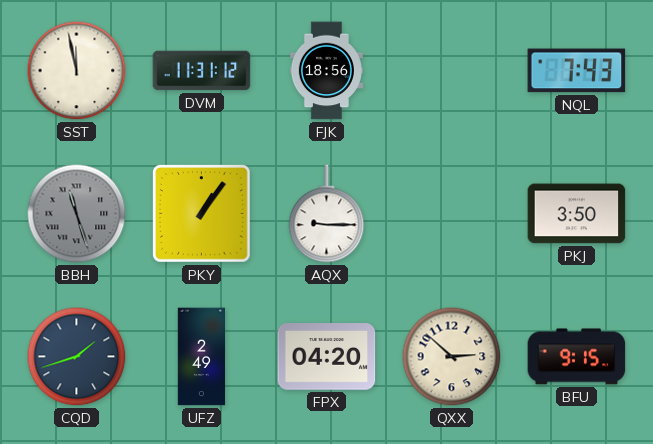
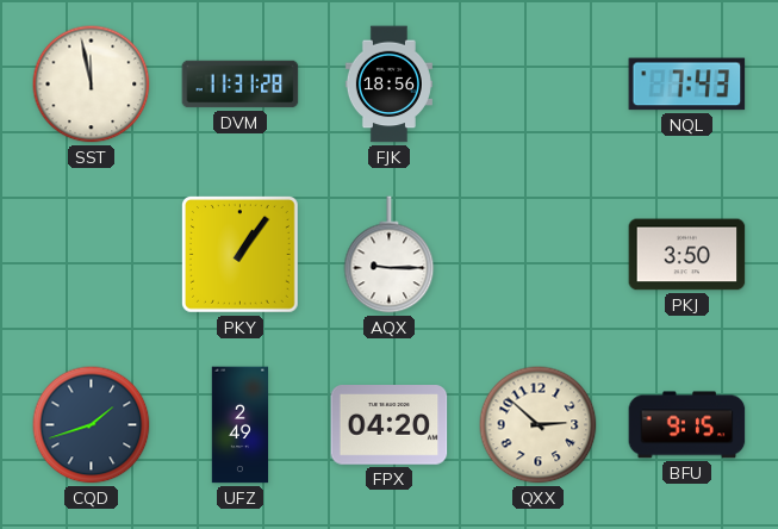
DVM: 11:31:12 -> 11:31:28 (241, 85)
BBH: 11:27 -> none (77, 214)
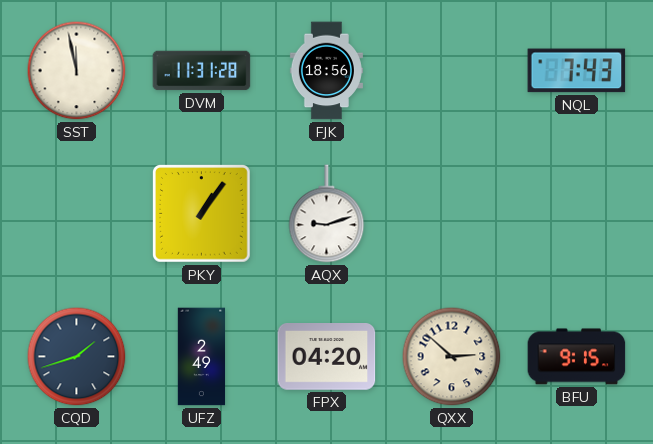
AQX: 9:15 -> 9:12 (327, 214)
PKJ: 3:50 -> none (687, 255)
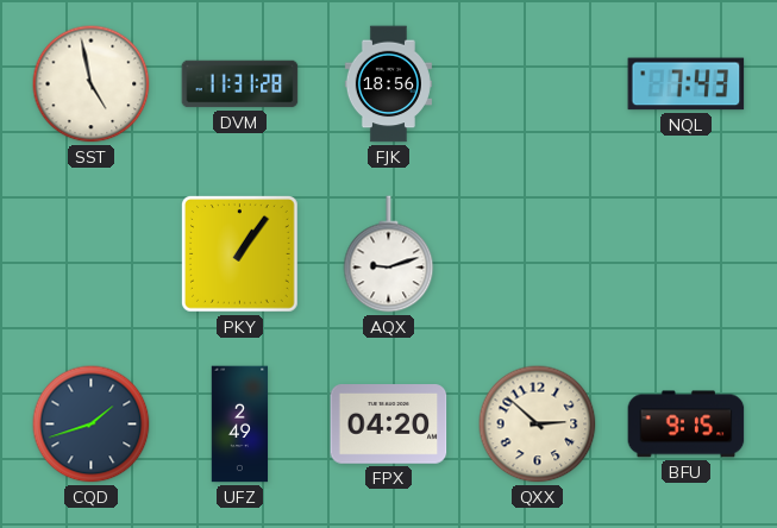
SST: 11:58 -> 4:58 (92, 84)
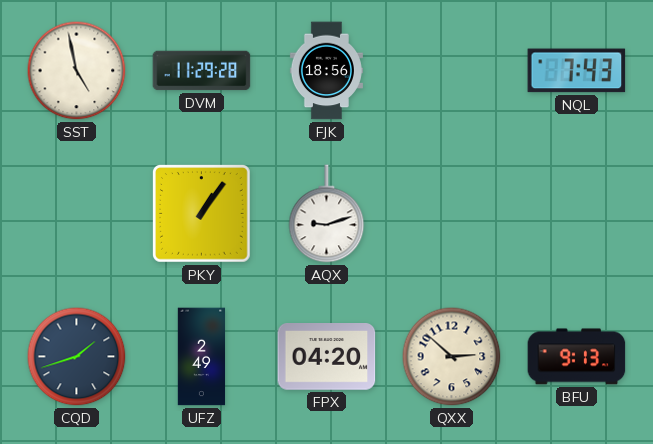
DVM: 11:31 -> 11:29 (202, 71)
BFU: 9:15 -> 9:13 (577, 357)
